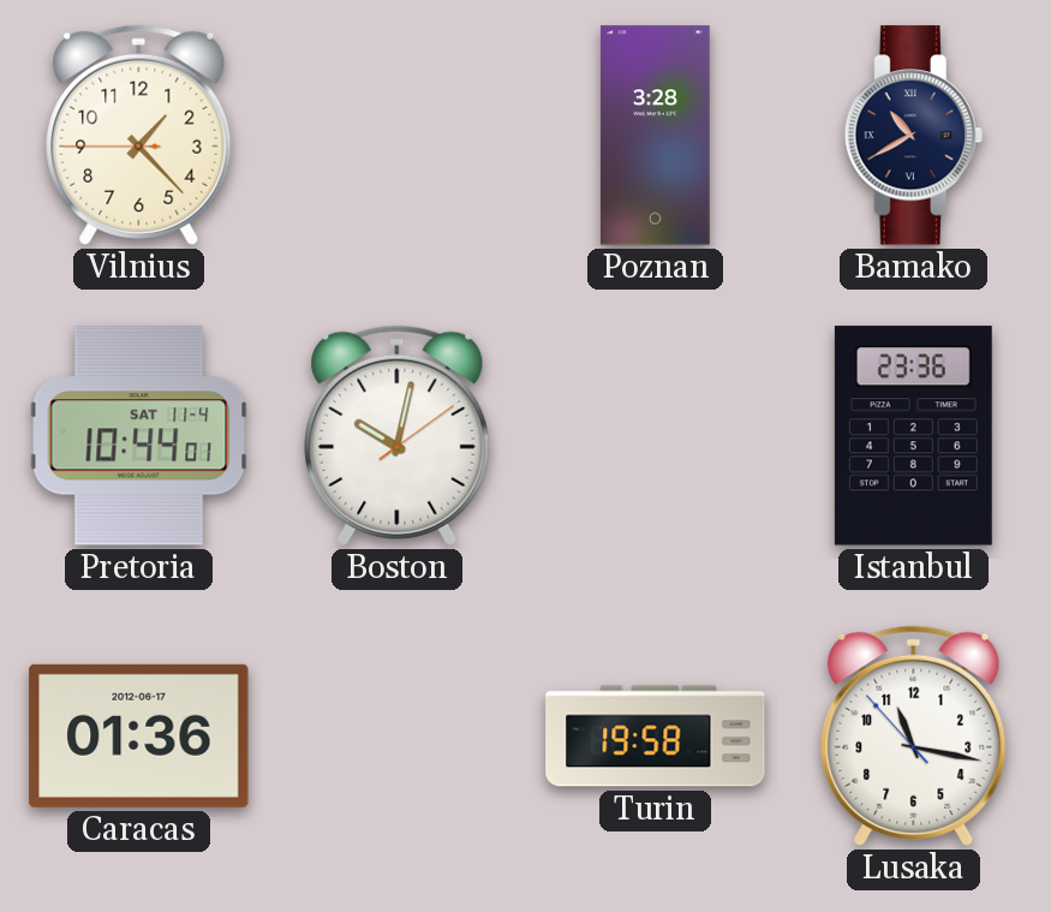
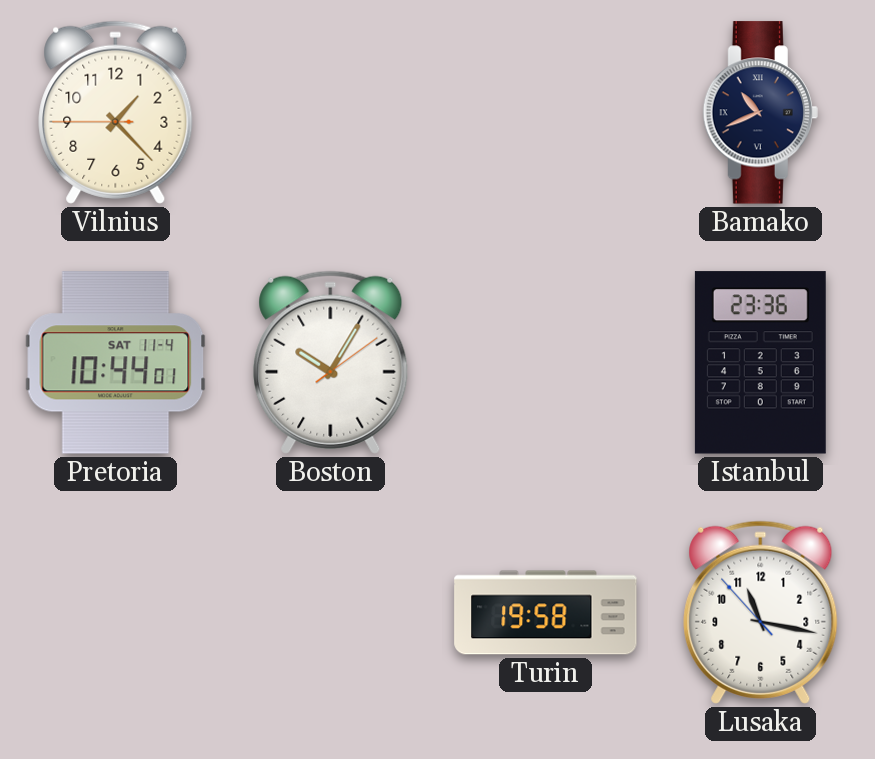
Poznan: 3:28 -> none (655, 136)
Bamako: 10:40 -> 10:41 (760, 113)
Boston: 10:02 -> 10:05 (331, 362)
Caracas: 01:36 -> none (139, 735)
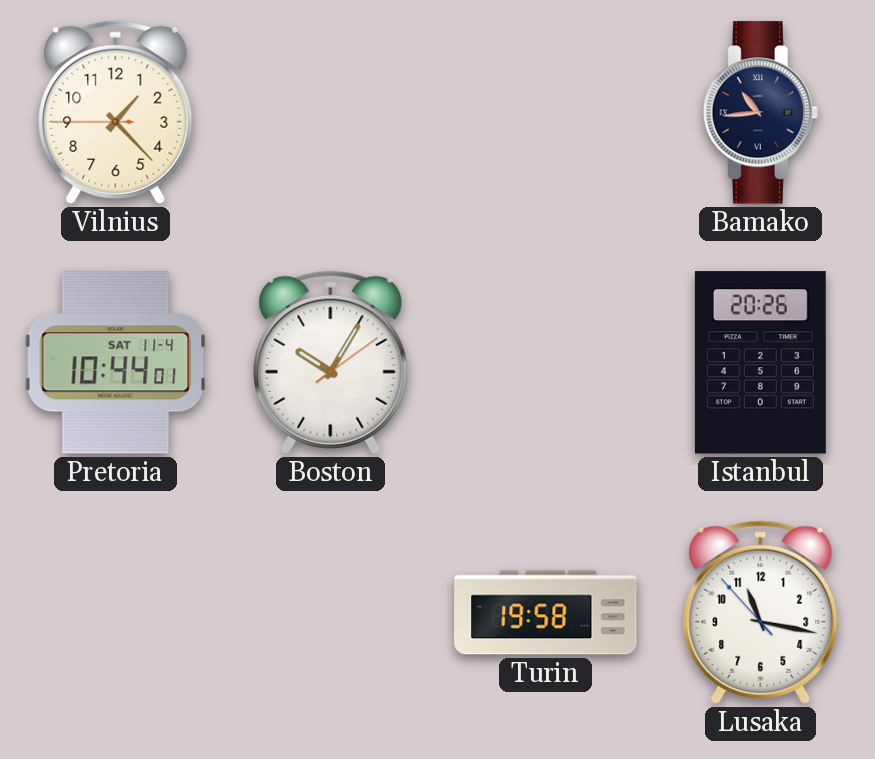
Bamako: 10:41 -> 10:44 (760, 113)
Istanbul: 23:36 -> 20:26 (760, 363)
